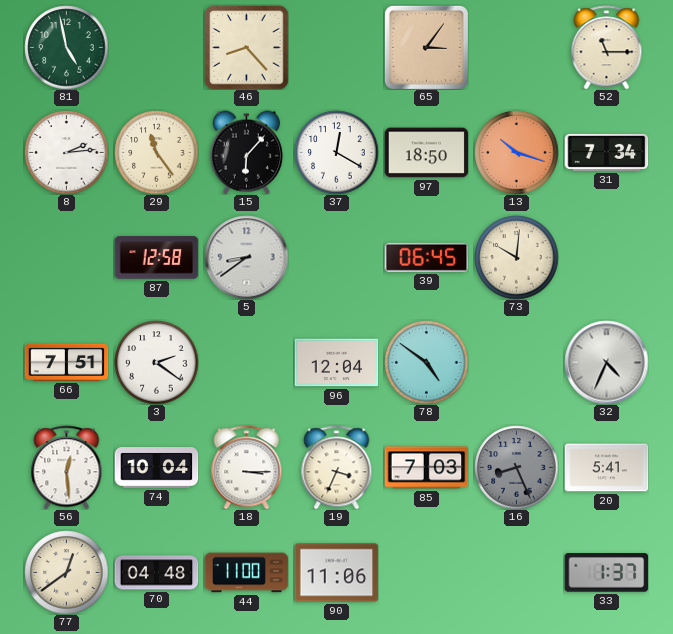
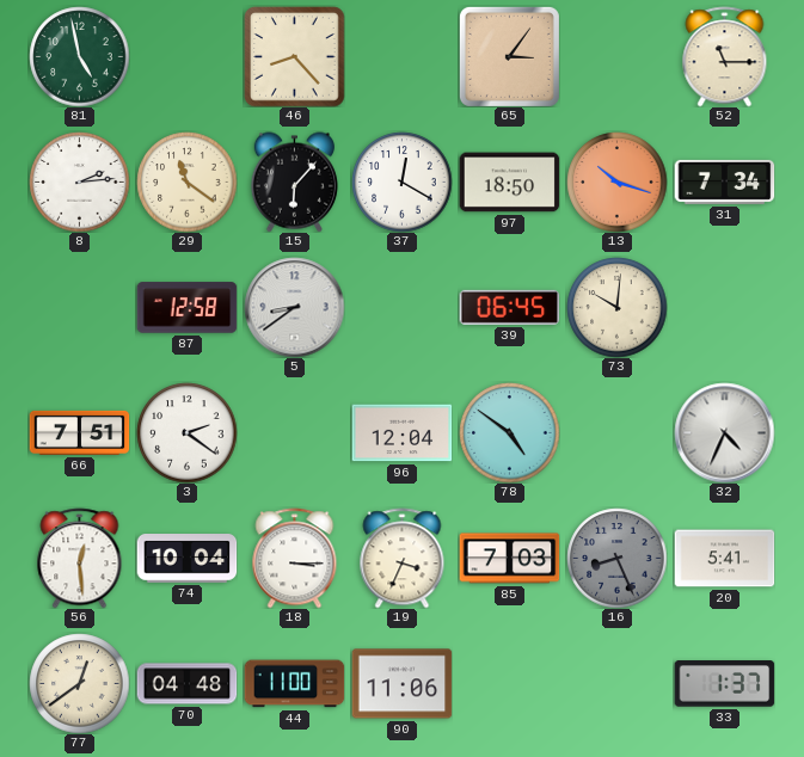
29: 11:24 -> 11:21 (186, 181)
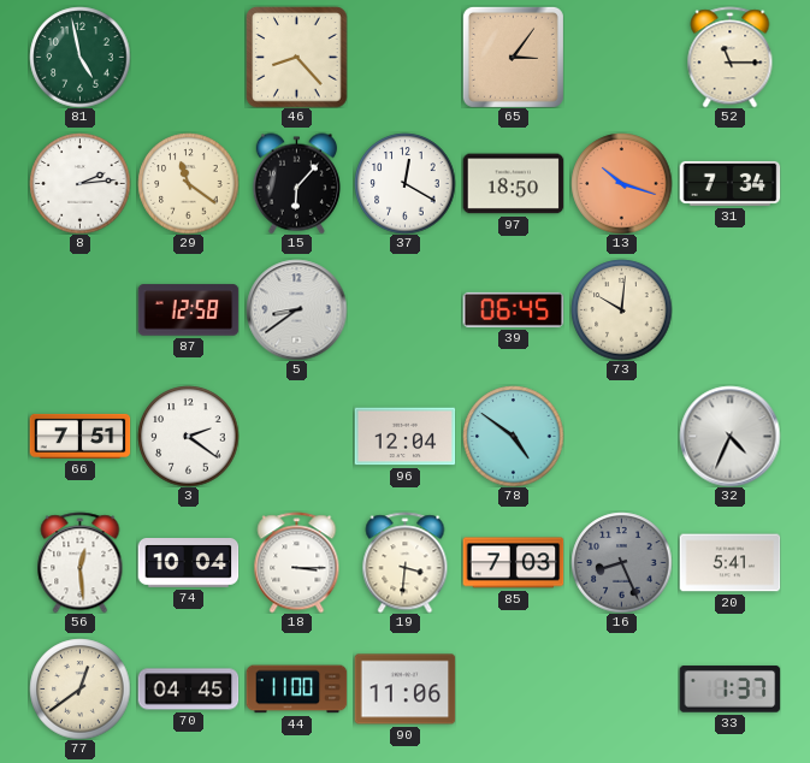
19: 3:34 -> 3:31 (406, 562)
70: 04:48 -> 04:45 (188, 690)
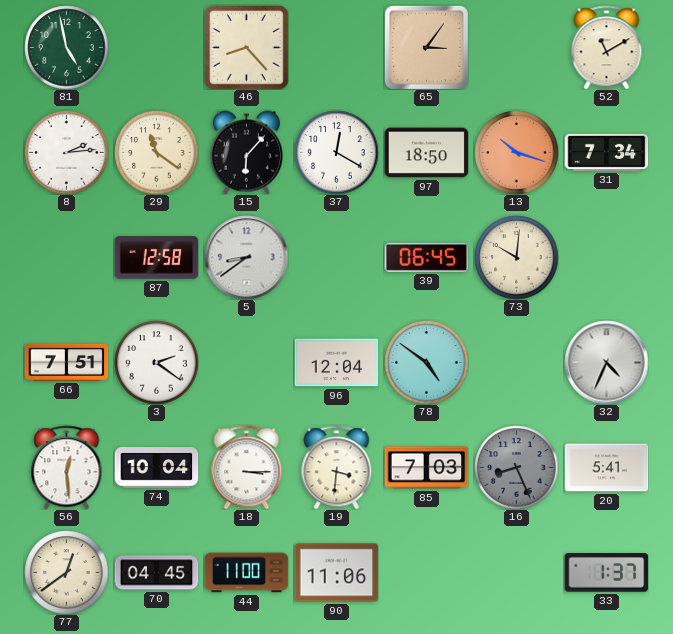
52: 11:15 -> 11:10 (607, 47)
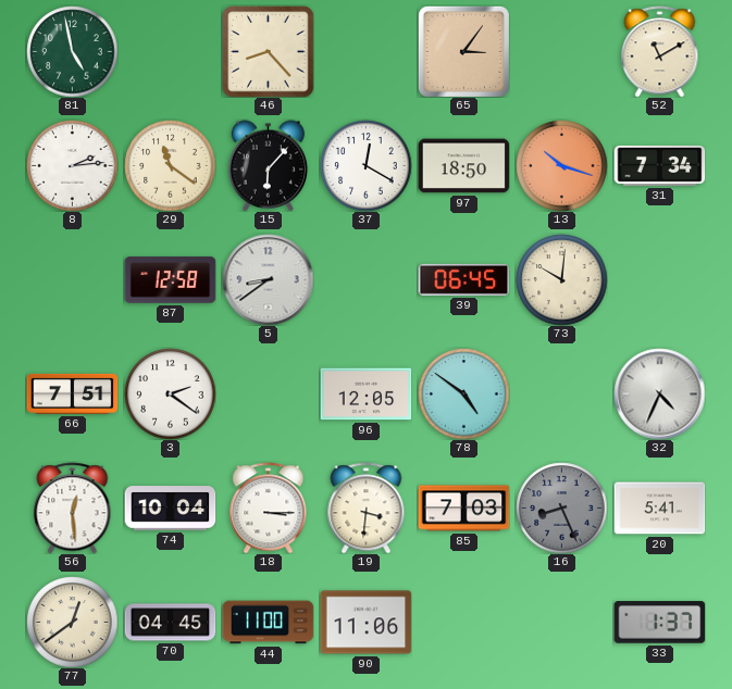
96: 12:04 -> 12:05 (365, 394)
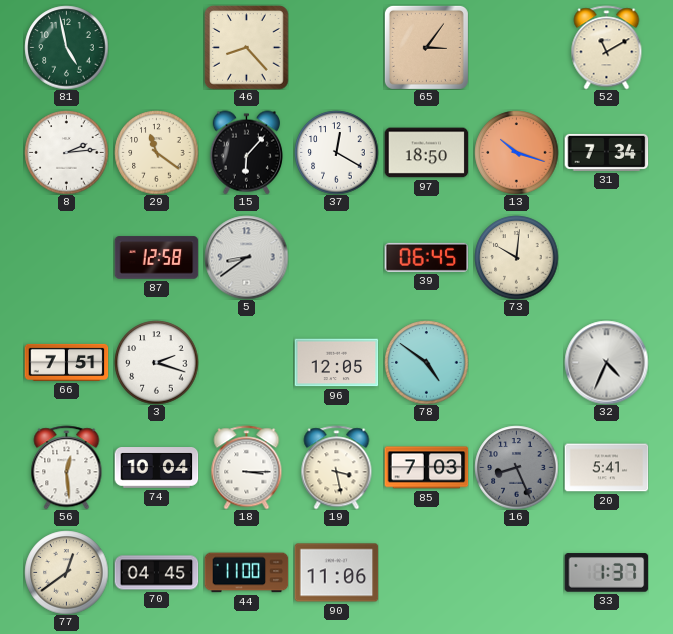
3: 2:21 -> 2:18 (156, 362)
19: 3:31 -> 3:28 (337, 467)
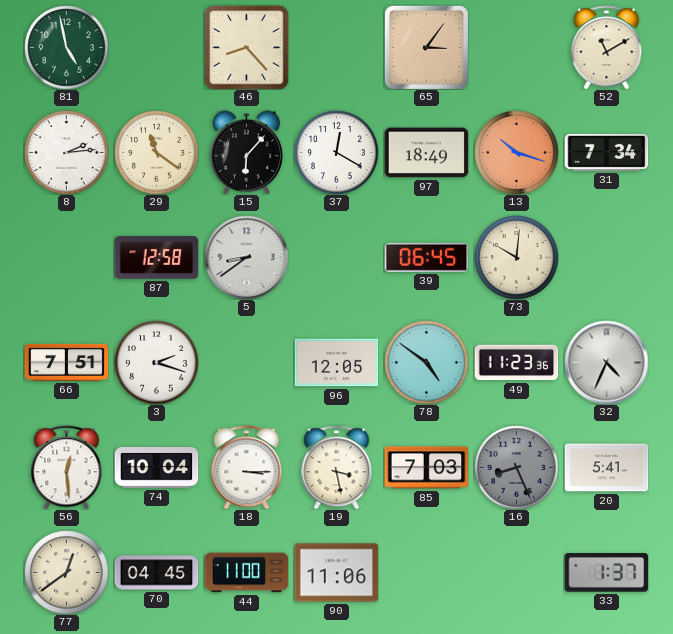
97: 18:50 -> 18:49 (426, 153)
49: none -> 11:23 (516, 363)
